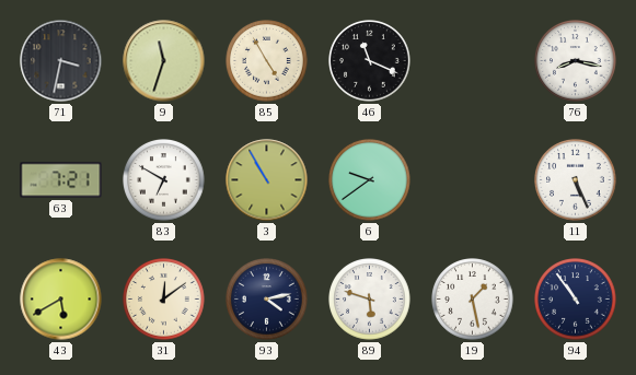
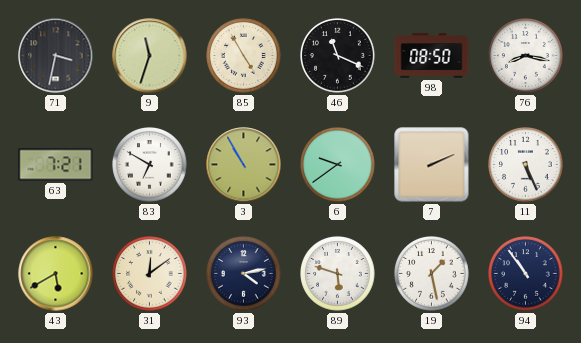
98: none -> 08:50 (432, 56)
7: none -> 2:11 (432, 165)
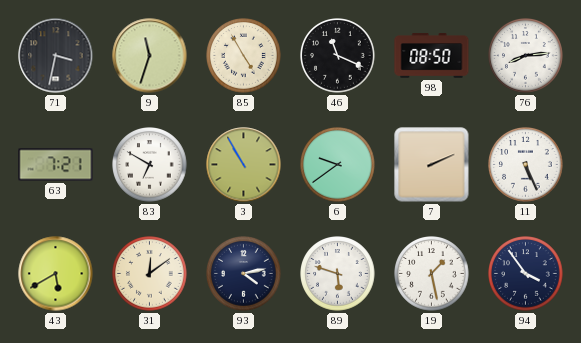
76: 8:17 -> 8:14 (526, 56)
94: 10:54 -> 3:54 (526, 274)
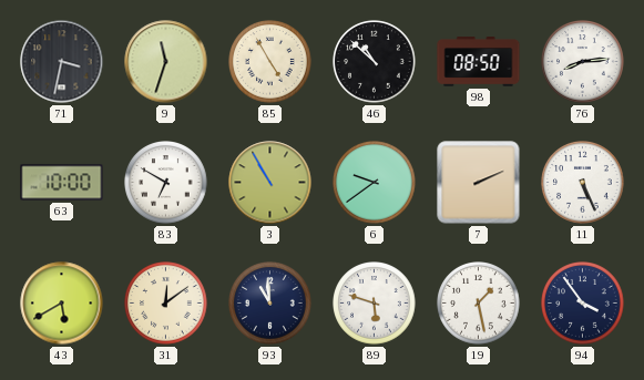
46: 11:19 -> 10:52 (375, 62)
63: 7:21 -> 10:00 (62, 183)
93: 4:13 -> 10:59 (270, 304)
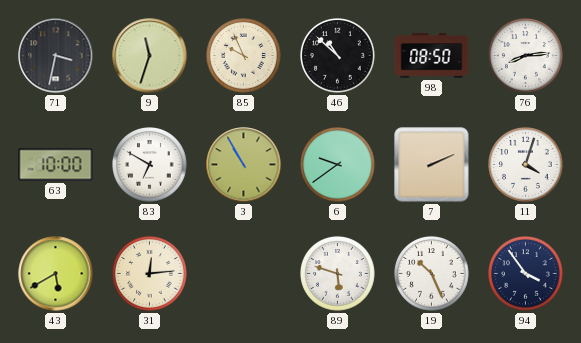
85: 4:55 -> 9:56 (244, 56)
11: 5:26 -> 4:03 (526, 165)
31: 12:09 -> 12:14 (150, 274)
93: 10:59 -> none (270, 304)
19: 1:28 -> 10:26 (432, 274)
